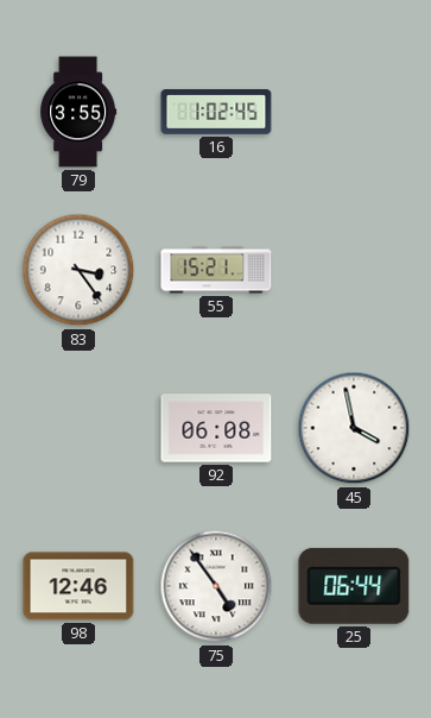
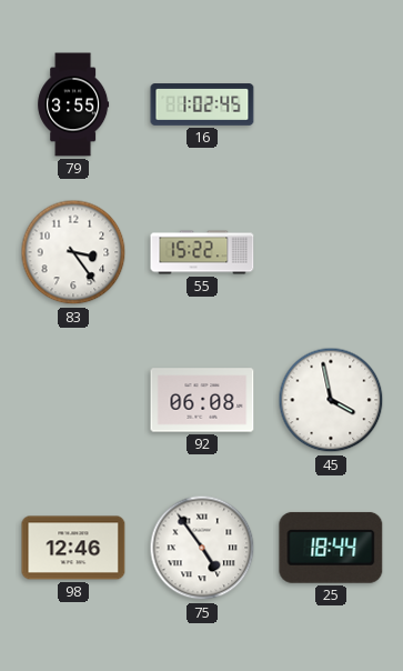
55: 15:21 -> 15:22 (202, 252)
25: 06:44 -> 18:44 (331, 548)
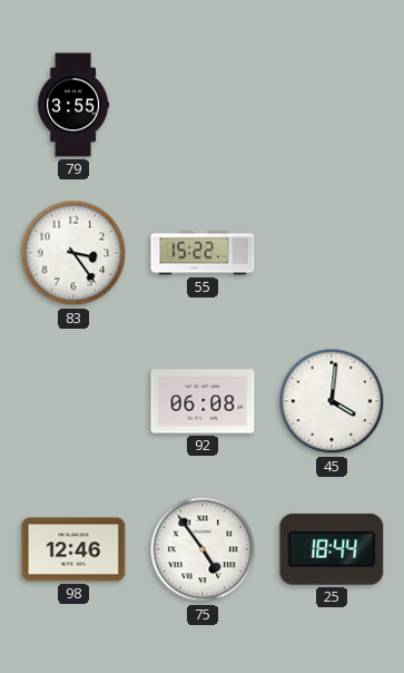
16: 1:02 -> none (202, 104)
45: 3:58 -> 4:01 (332, 401)
